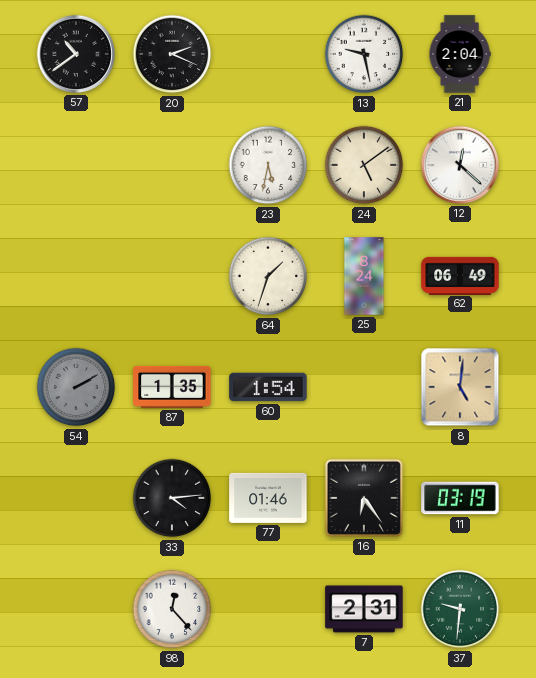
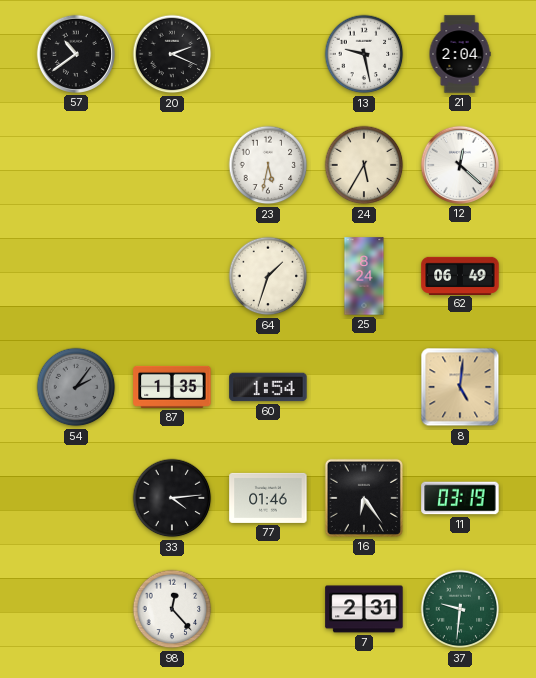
24: 5:09 -> 5:35 (364, 165)
54: 2:10 -> 2:06 (76, 387)
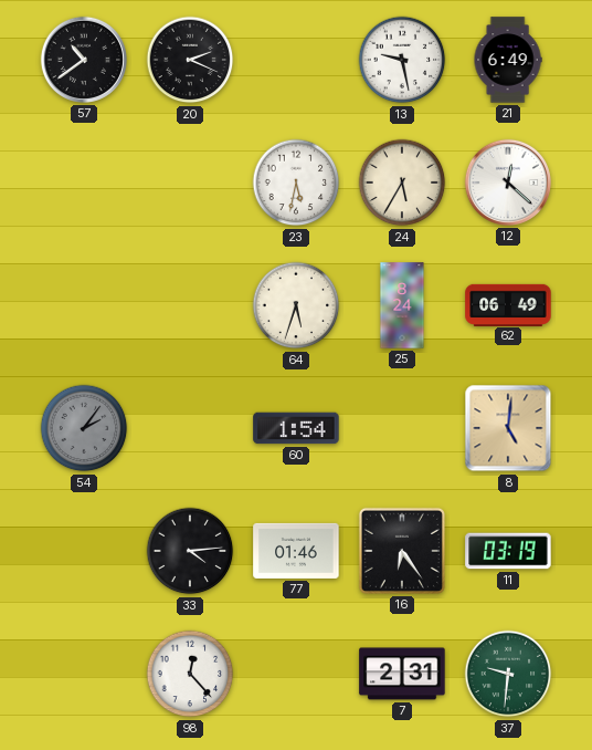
21: 2:04 -> 6:49 (508, 60)
64: 1:33 -> 5:33 (296, 305)
87: 1:35 -> none (172, 387)
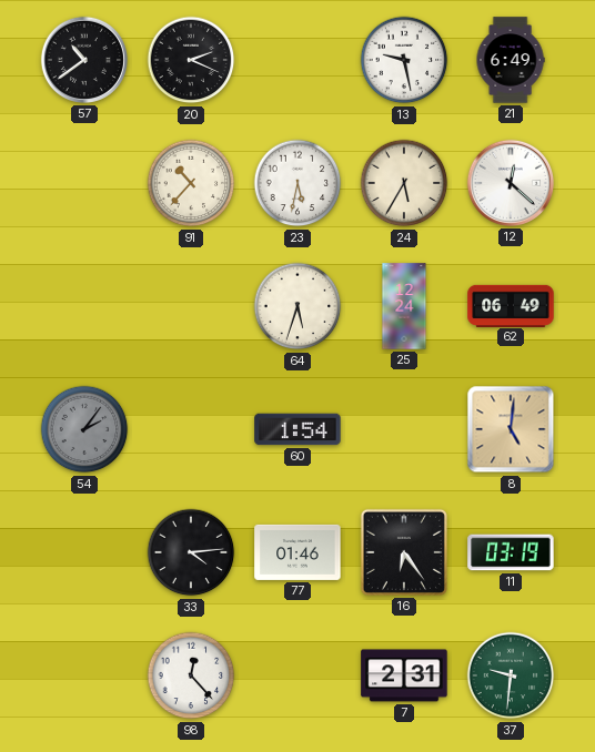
91: none -> 10:37 (191, 183)
25: 8:24 -> 12:24 (404, 306)
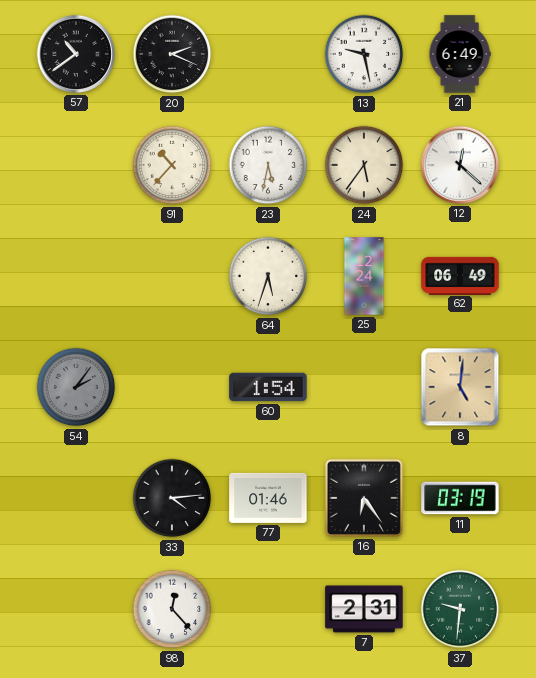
24: 5:35 -> 5:36 (364, 165)
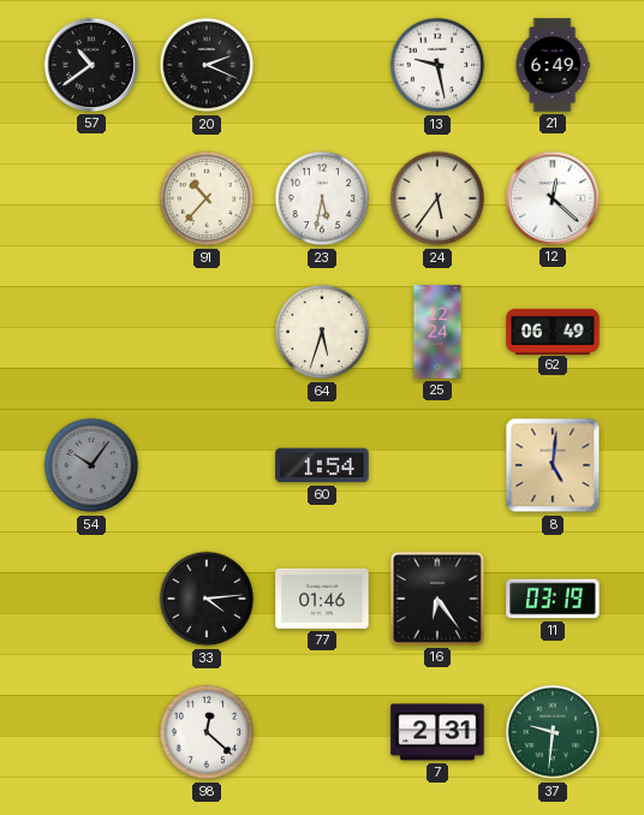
54: 2:06 -> 10:06 (91, 465)
98: 12:23 -> 12:22 (207, 732)
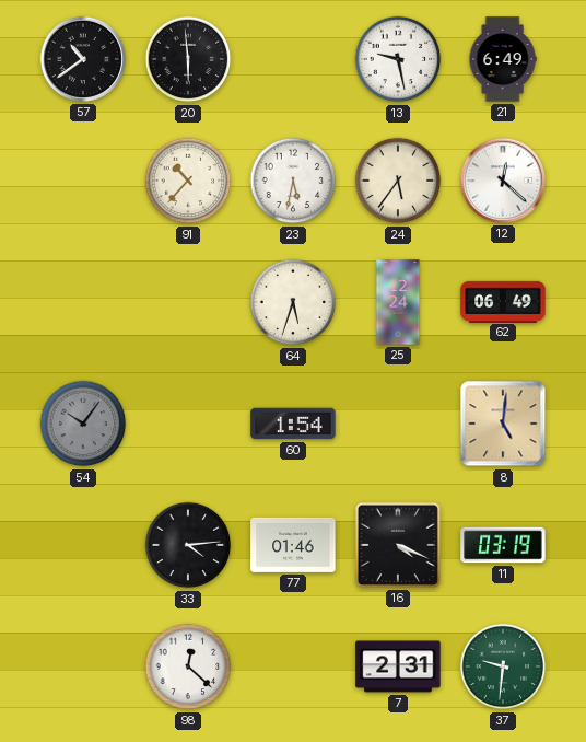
20: 2:19 -> 5:59 (188, 59)
16: 6:24 -> 4:19 (398, 545)
